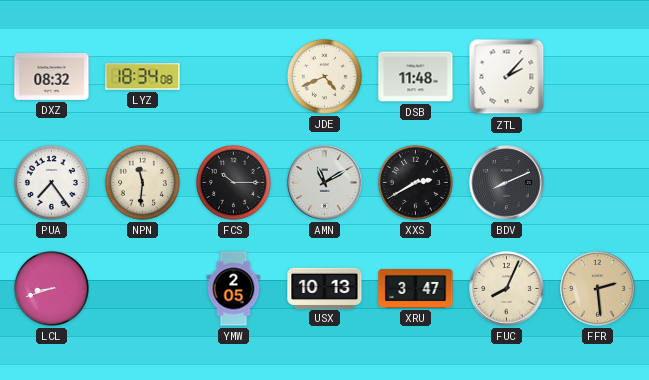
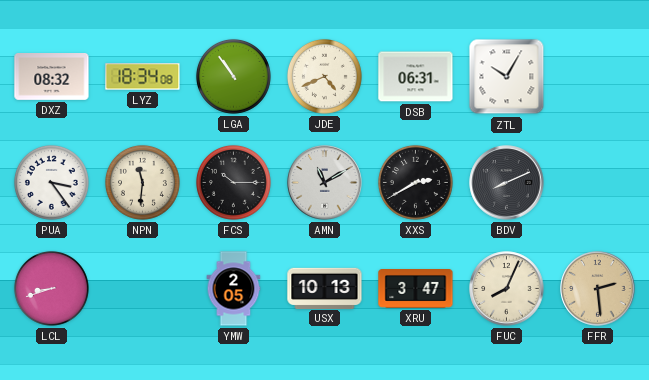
LGA: none -> 10:54 (233, 76)
DSB: 11:48 -> 06:31 (416, 77)
ZTL: 2:07 -> 10:05 (507, 77)
PUA: 7:24 -> 3:24 (51, 182)
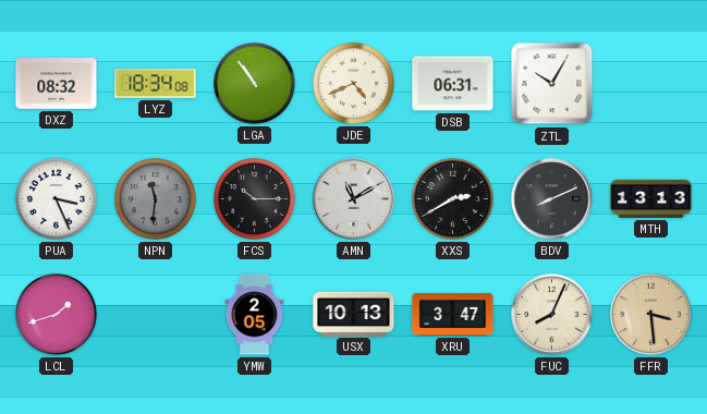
PUA: 3:24 -> 3:26 (56, 198)
NPN dial: cream -> grey (155, 198)
MTH: none -> 13:13 (651, 198)
LCL: 8:42 -> 1:42 (56, 314)
FFR: 2:29 -> 3:29 (651, 315)
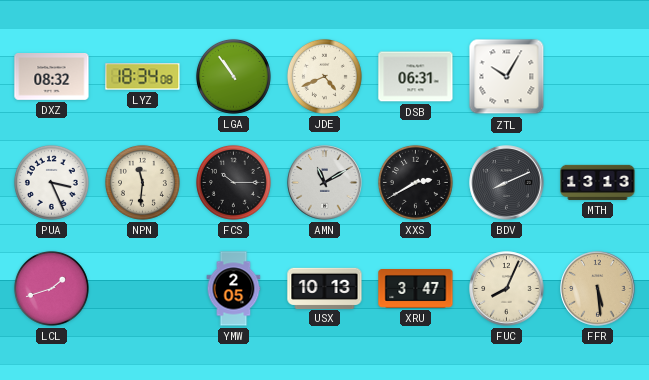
NPN dial: grey -> cream (142, 182)
FFR: 3:29 -> 5:29 (598, 289)
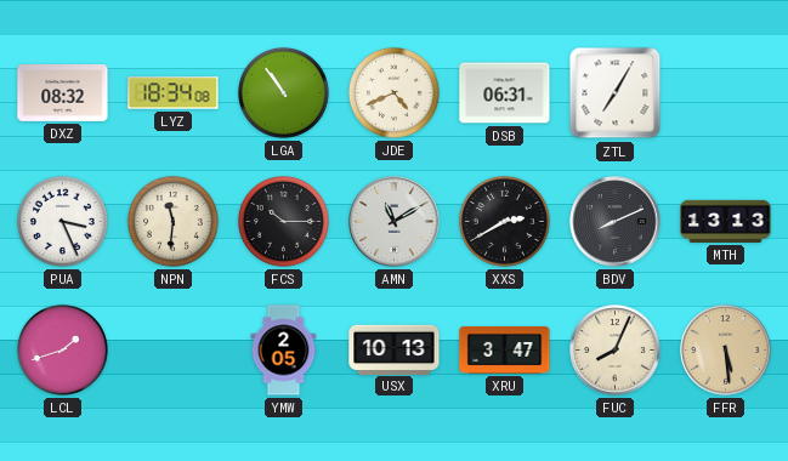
ZTL: 10:05 -> 7:05 (616, 93)
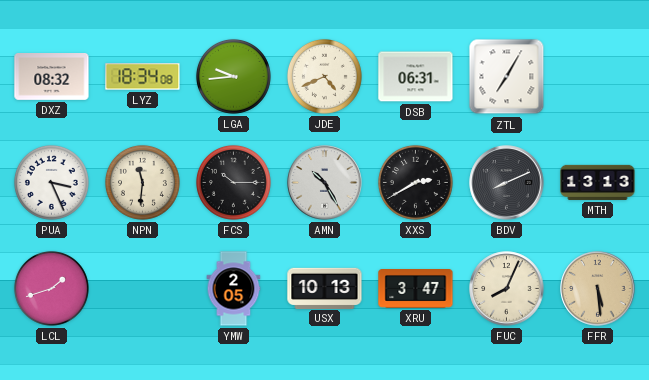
LGA: 10:54 -> 9:44 (233, 76)
AMN: 11:10 -> 10:25 (325, 183)
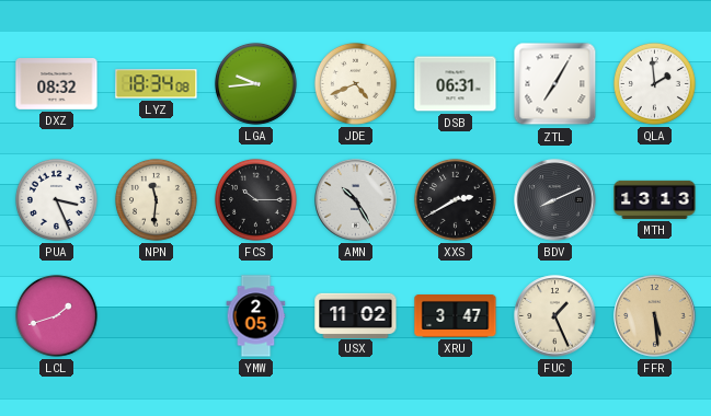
QLA: none -> 1:59 (654, 83)
USX: 10:13 -> 11:02 (356, 315)
FUC: 8:04 -> 1:26 (555, 316)
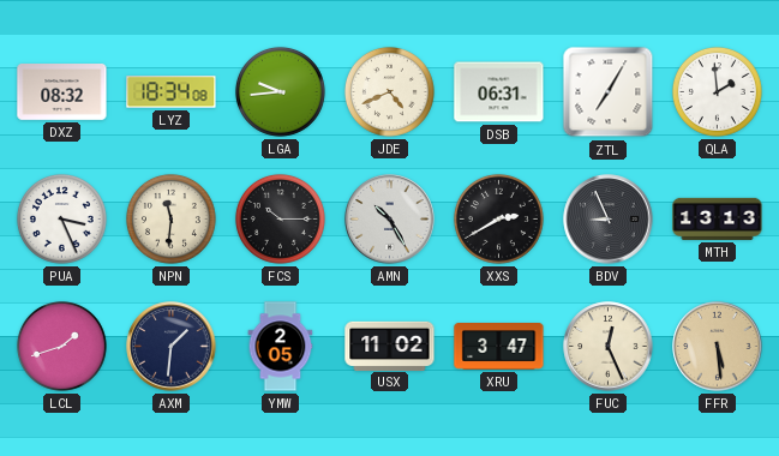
BDV: 8:11 -> 8:56 (609, 220)
AXM: none -> 1:31 (172, 347)
FUC: 1:26 -> 12:26 (609, 347)
